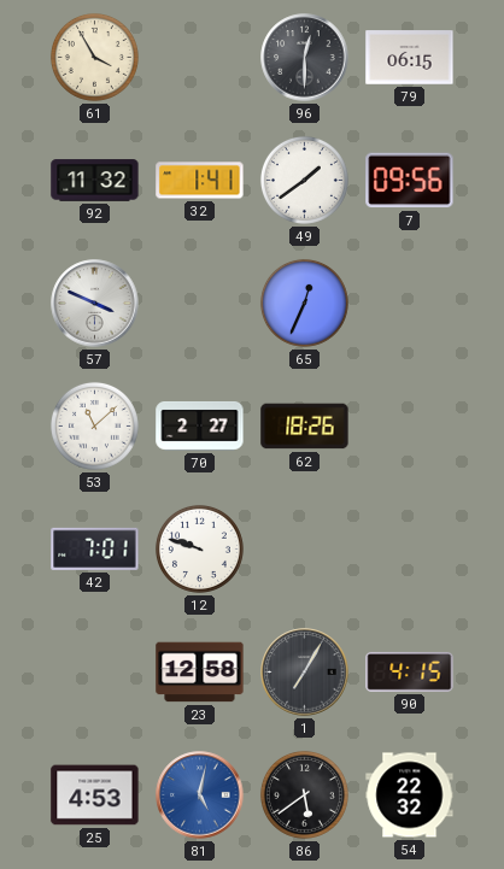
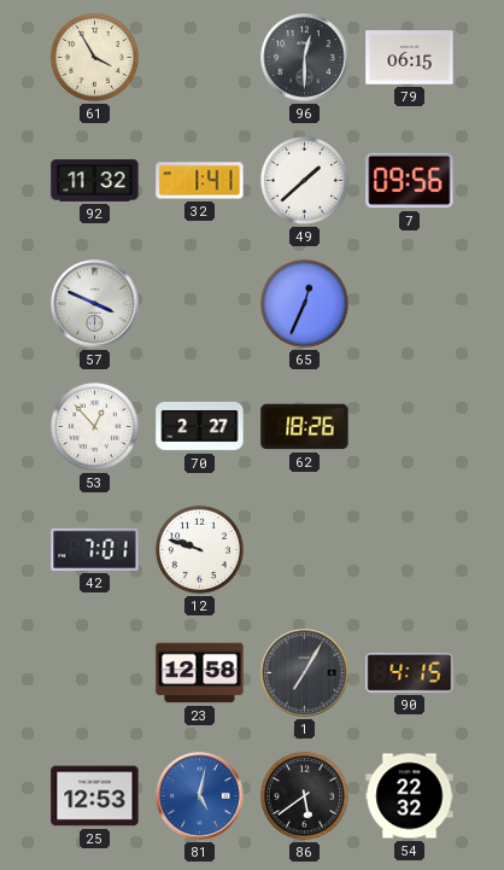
49: 1:39 -> 1:38 (304, 180)
53: 11:08 -> 12:53 (94, 426)
25: 4:53 -> 12:53 (95, 796)
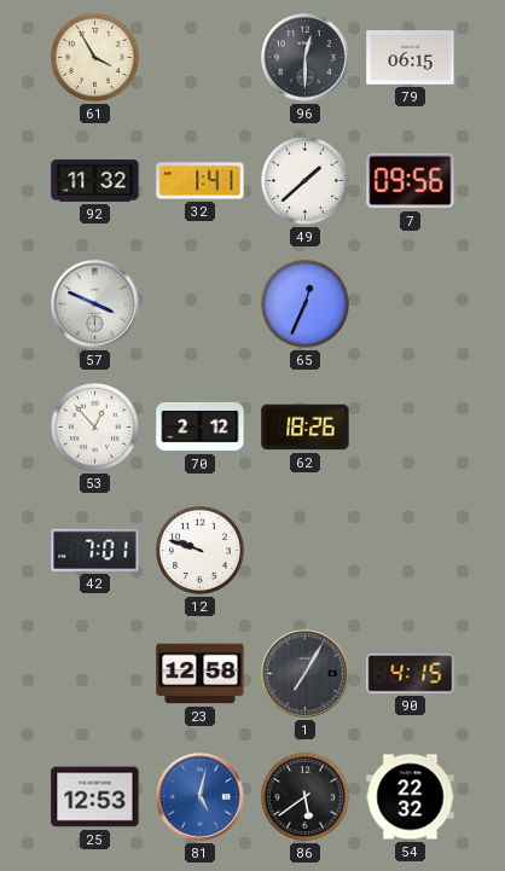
70: 2:27 -> 2:12 (201, 428)
